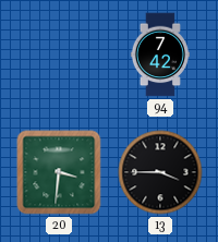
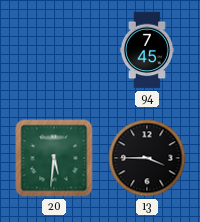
94: 7:42 -> 7:45 (147, 50)
20: 3:31 -> 5:31 (54, 158)
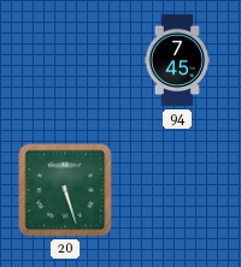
20: 5:31 -> 5:27 (65, 190)
13: 3:45 -> none (147, 158)
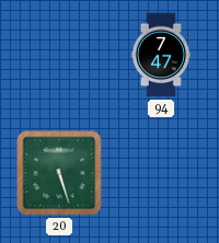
94: 7:45 -> 7:47 (161, 55)
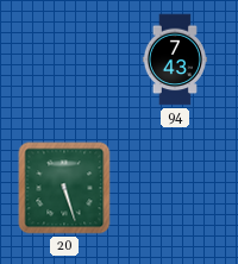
94: 7:47 -> 7:43 (175, 59)
